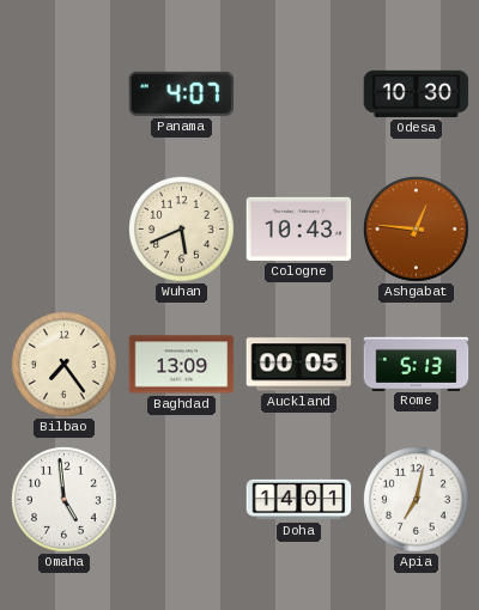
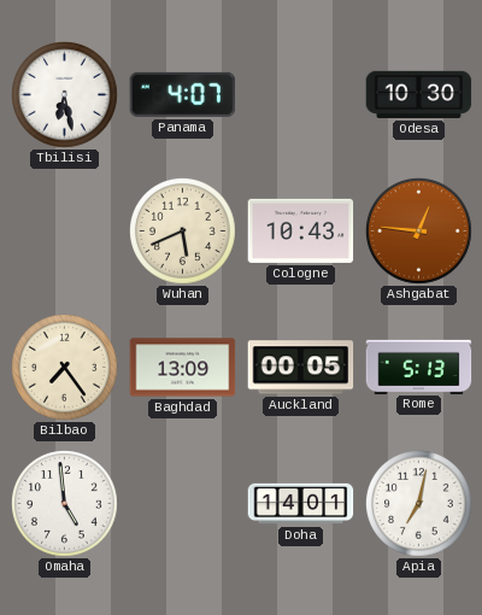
Tbilisi: none -> 6:28 (65, 95)
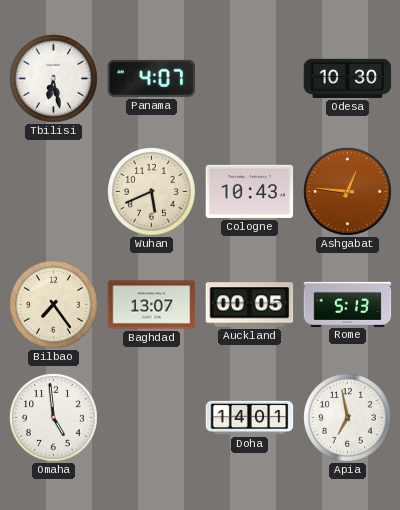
Baghdad: 13:09 -> 13:07 (152, 305)
Apia: 7:02 -> 6:58 (348, 418)
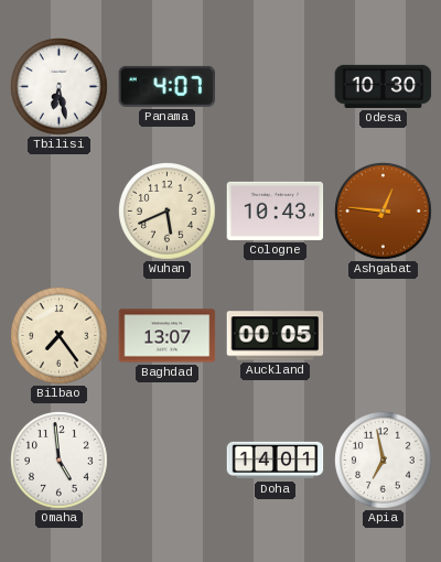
Rome: 5:13 -> none (348, 304)
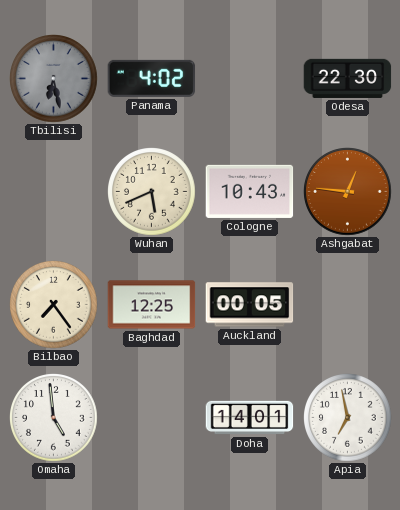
Tbilisi dial: white -> grey (54, 79)
Panama: 4:07 -> 4:02 (152, 78)
Odesa: 10:30 -> 22:30 (348, 78)
Baghdad: 13:07 -> 12:25 (152, 305)
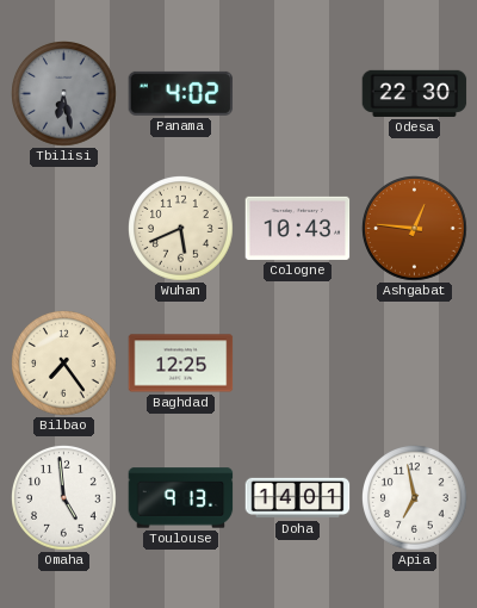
Auckland: 00:05 -> none (250, 305)
Toulouse: none -> 9:13 (181, 498)
